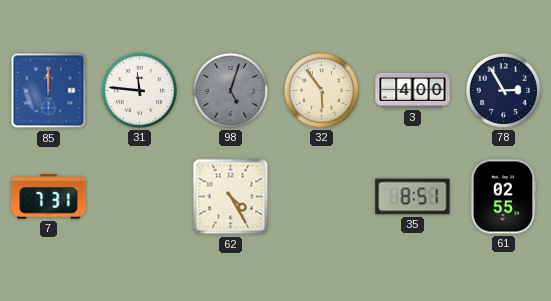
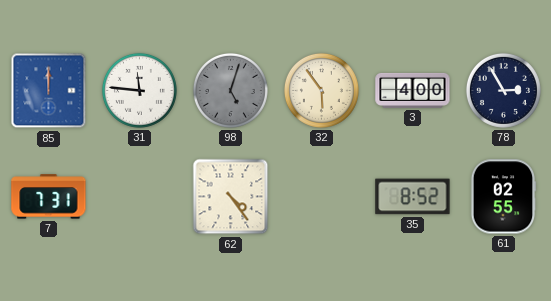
62: 4:25 -> 4:24 (231, 197)
35: 8:51 -> 8:52 (413, 197)
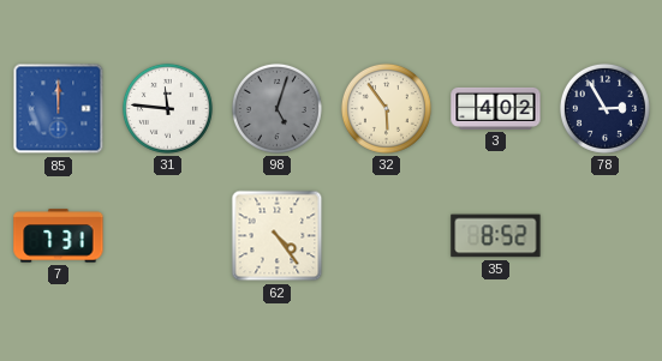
3: 4:00 -> 4:02 (496, 108)
61: 02:55 -> none (503, 197)
